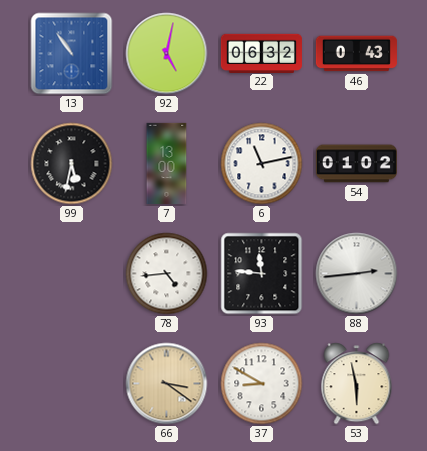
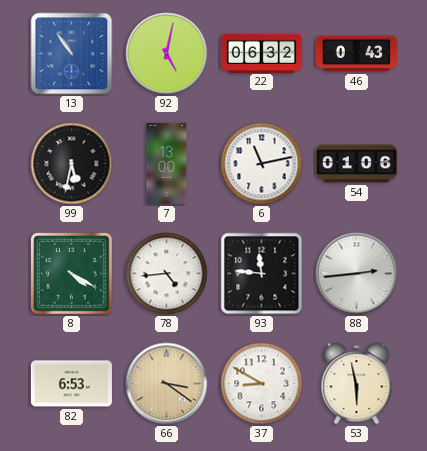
54: 01:02 -> 01:06 (356, 164)
8: none -> 4:20 (72, 274)
82: none -> 6:53 (71, 384)
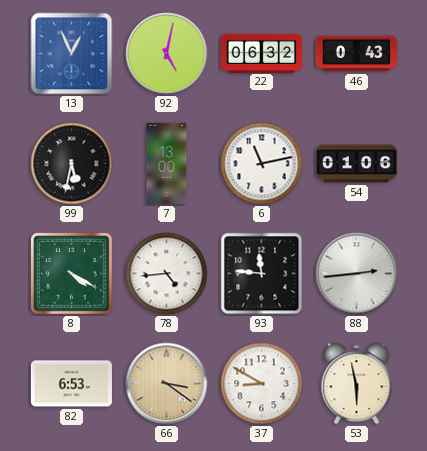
13: 10:54 -> 12:56 (72, 54)
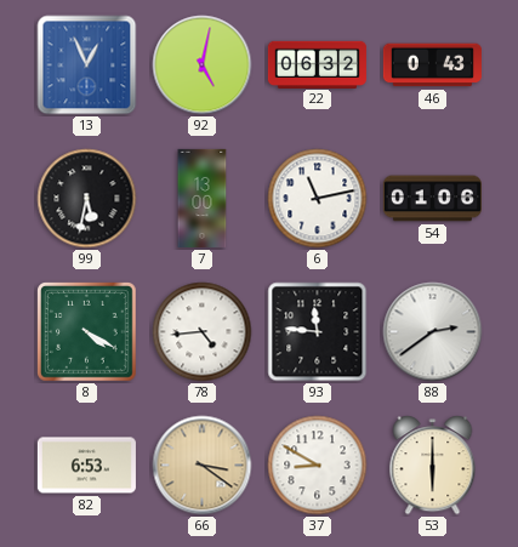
88: 2:44 -> 2:39 (433, 332)
53: 5:58 -> 6:00 (433, 466)
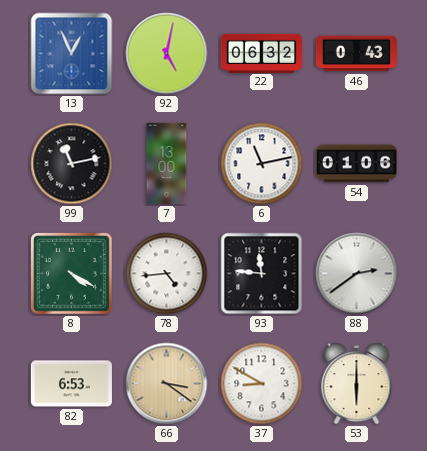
99: 5:32 -> 11:13 (72, 164)
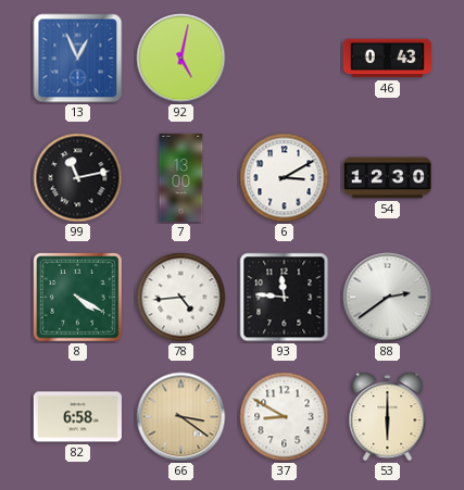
22: 06:32 -> none (261, 53)
6: 11:13 -> 3:10 (285, 178)
54: 01:06 -> 12:30 (387, 178)
82: 6:53 -> 6:58 (77, 417)
